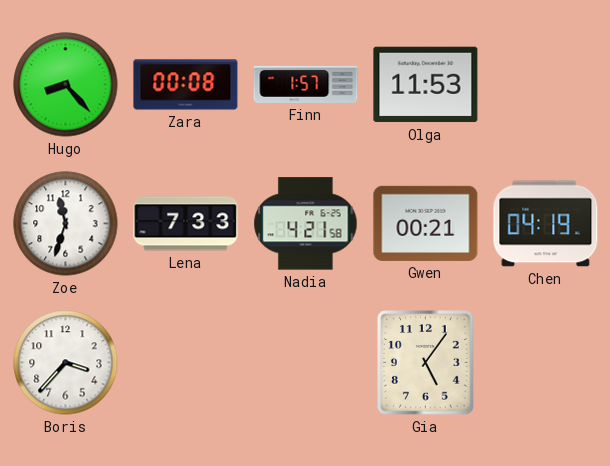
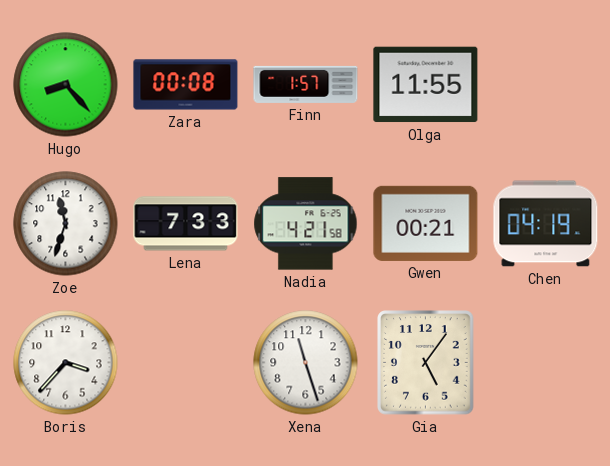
Olga: 11:53 -> 11:55 (426, 85)
Xena: none -> 11:27 (306, 363)
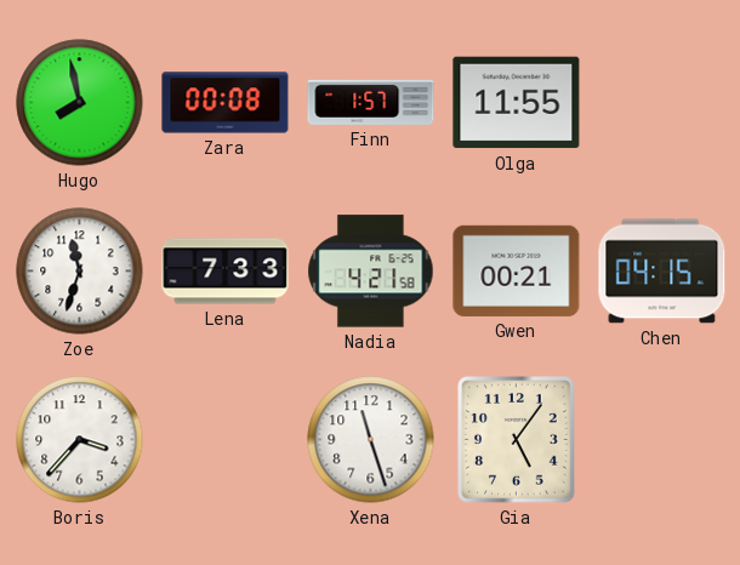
Hugo: 8:23 -> 7:58 (80, 103)
Chen: 04:19 -> 04:15 (662, 272)
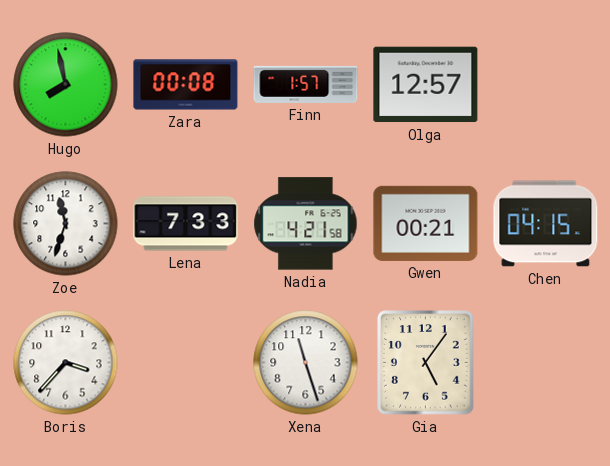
Olga: 11:55 -> 12:57 (426, 85)
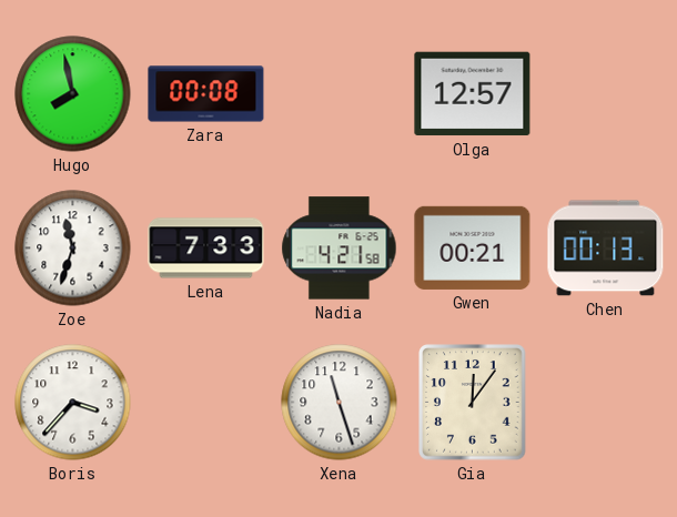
Finn: 1:57 -> none (306, 84)
Chen: 04:15 -> 00:13 (606, 249)
Gia: 5:06 -> 12:06 (473, 403)
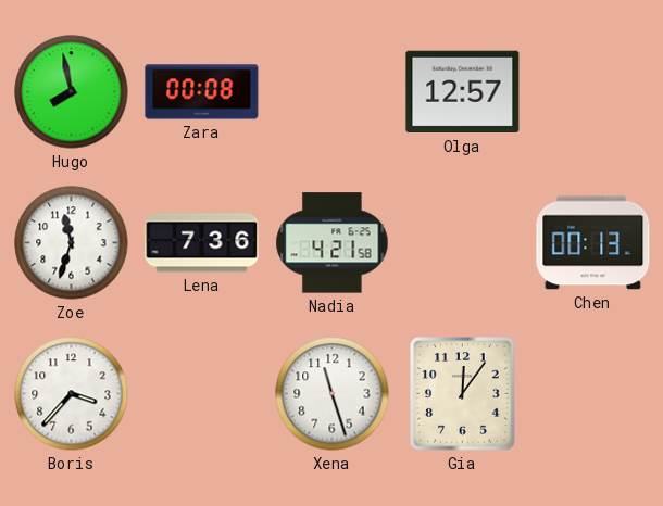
Lena: 7:33 -> 7:36 (202, 243)
Gwen: 00:21 -> none (473, 247)
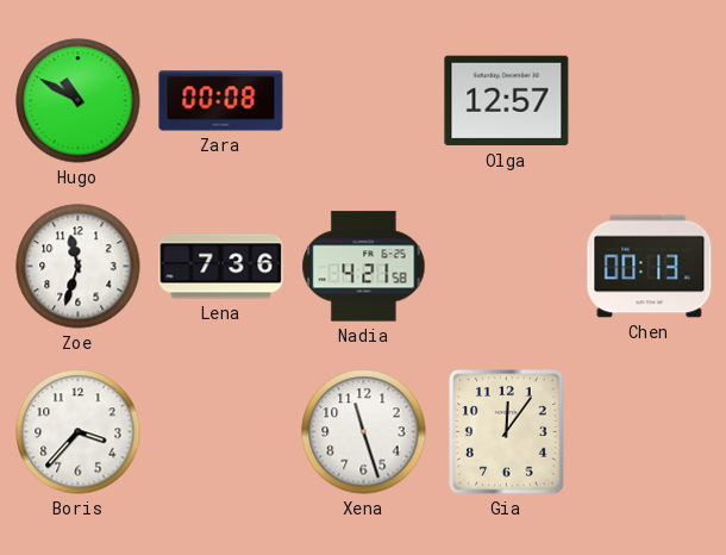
Hugo: 7:58 -> 10:50 (79, 101)
